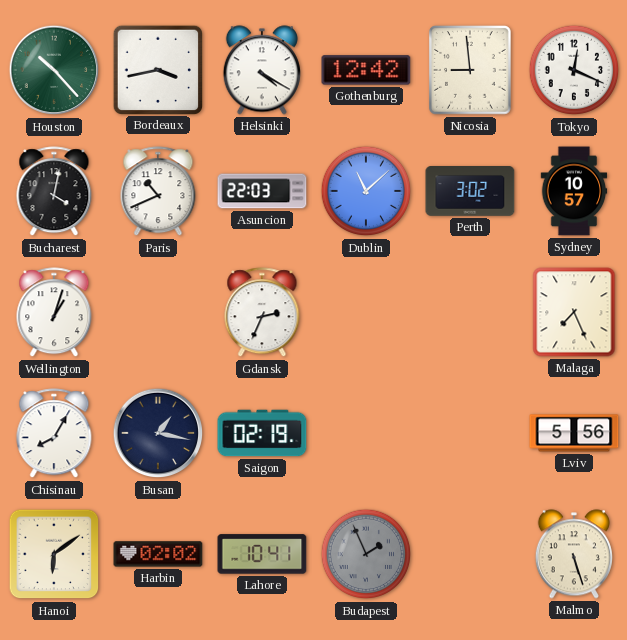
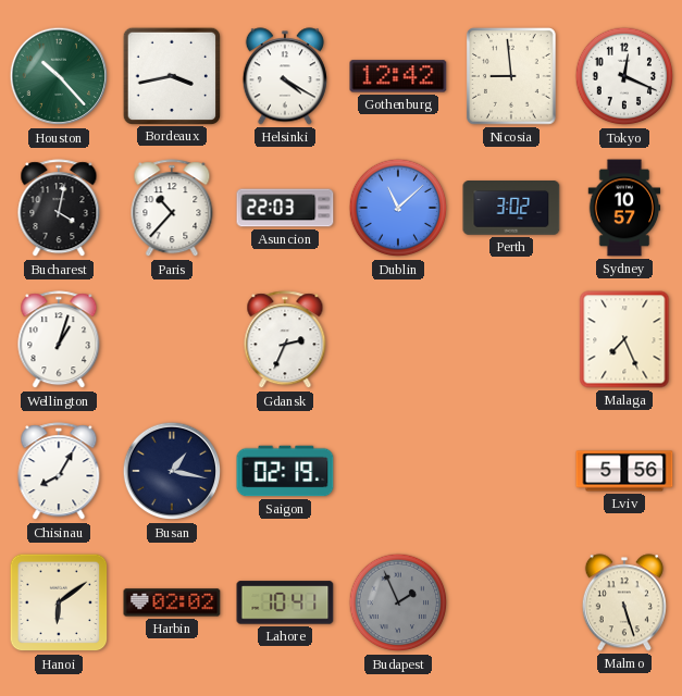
Paris: 10:41 -> 10:37 (172, 209)
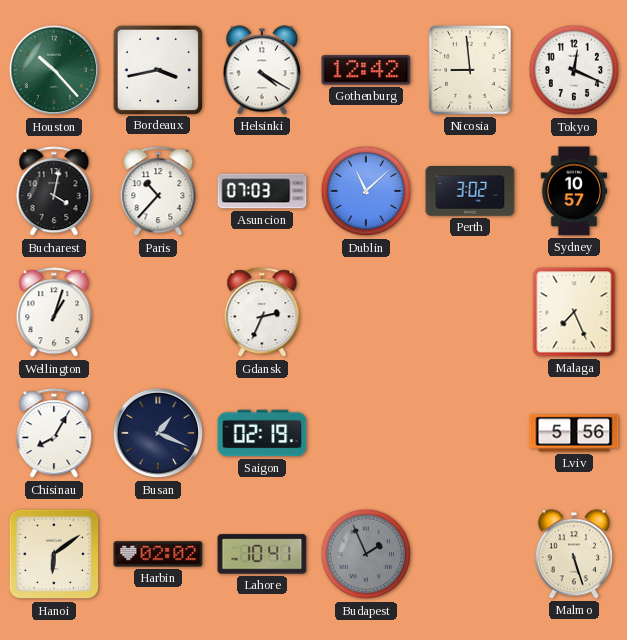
Asuncion: 22:03 -> 07:03 (262, 191)
Busan: 1:17 -> 1:19 (158, 433)
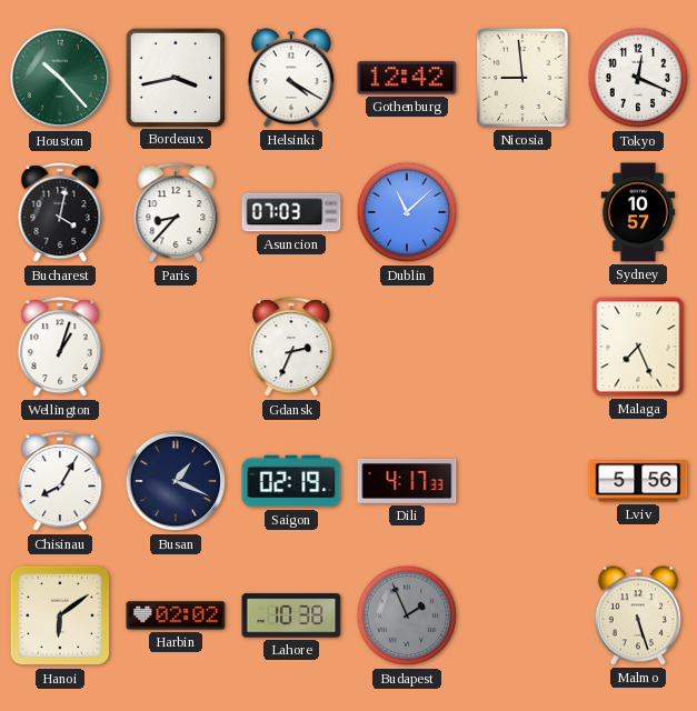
Paris: 10:37 -> 8:37 (176, 213)
Perth: 3:02 -> none (470, 192)
Dili: none -> 4:17 (407, 481)
Lahore: 10:41 -> 10:38 (291, 615)
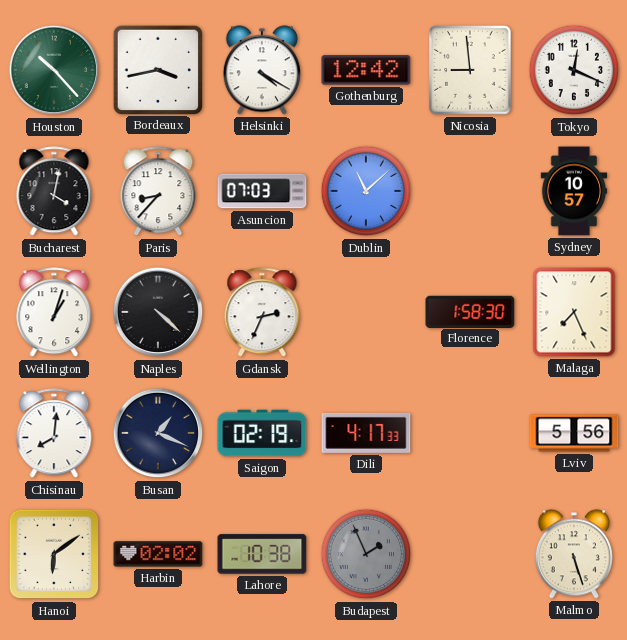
Naples: none -> 4:22 (158, 312)
Florence: none -> 1:58 (470, 311)
Chisinau: 8:05 -> 8:01 (54, 434)
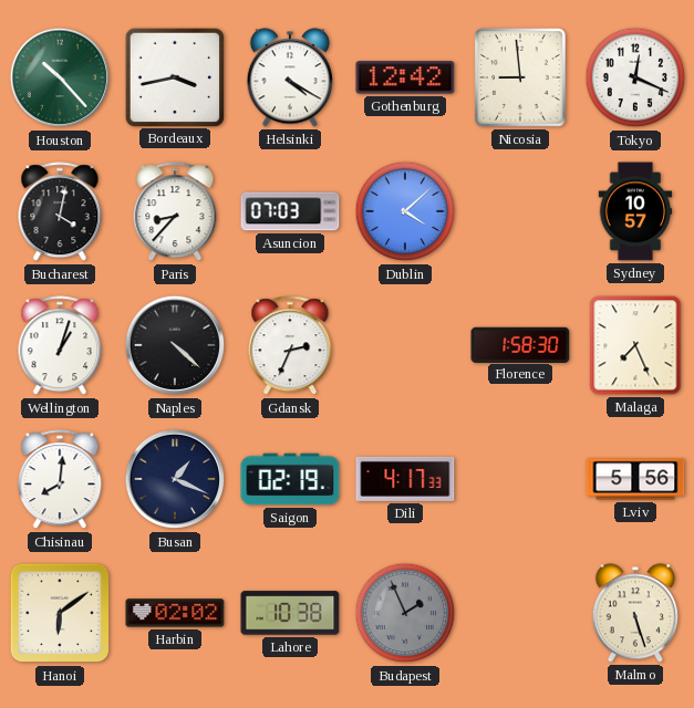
Dublin: 11:08 -> 4:08 (405, 211)
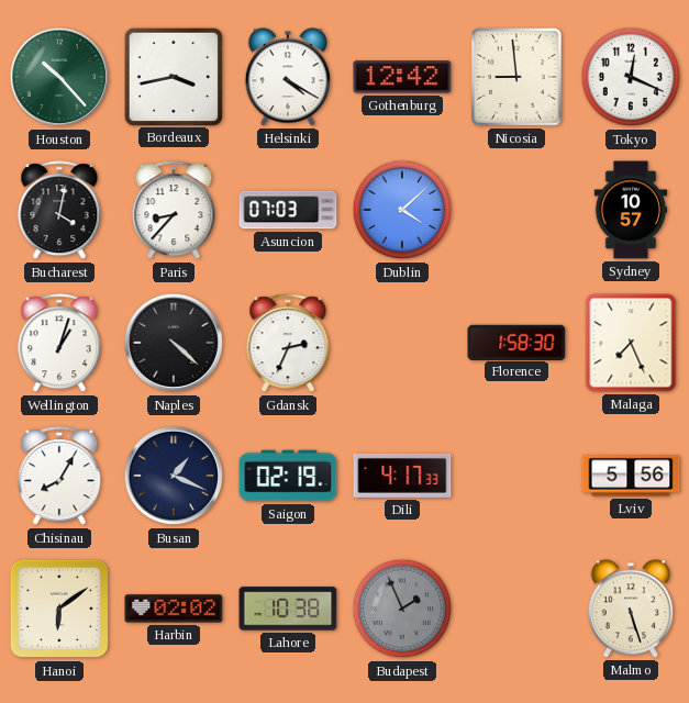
Chisinau: 8:01 -> 8:05 (59, 477)
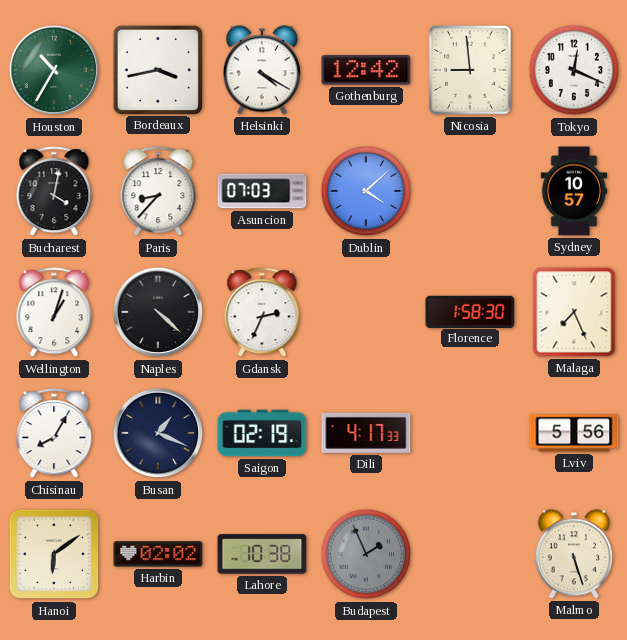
Houston: 10:23 -> 10:35 (54, 70)
